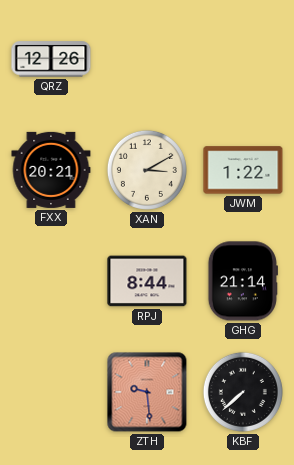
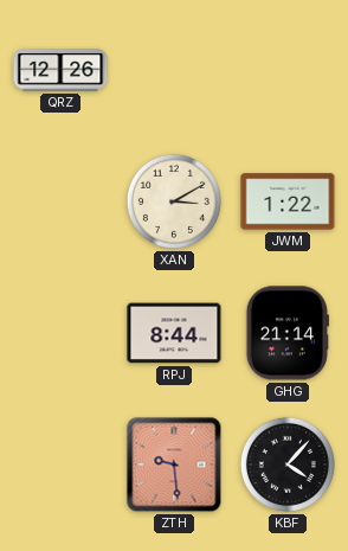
FXX: 20:21 -> none (51, 170)
KBF: 7:38 -> 4:07 (288, 464)
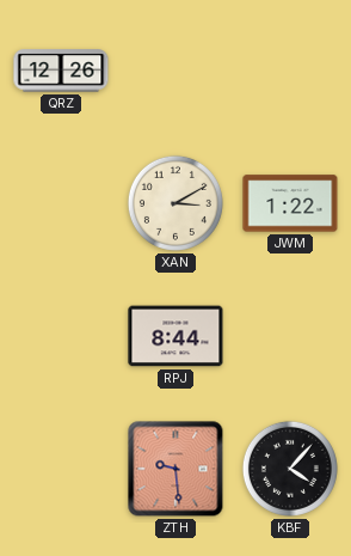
GHG: 21:14 -> none (288, 333)
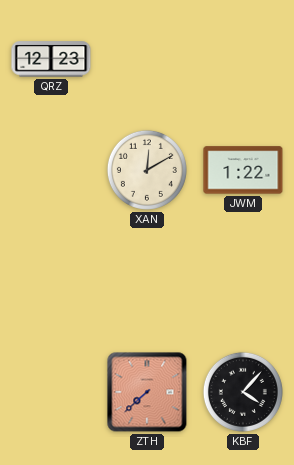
QRZ: 12:26 -> 12:23 (51, 59)
XAN: 3:10 -> 12:10 (147, 170)
RPJ: 8:44 -> none (176, 336)
ZTH: 9:29 -> 7:38 (147, 392)
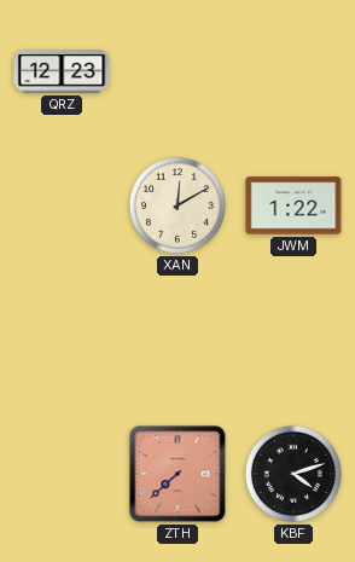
KBF: 4:07 -> 4:12 (293, 474)
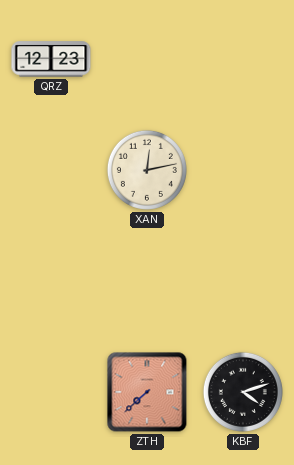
XAN: 12:10 -> 12:13 (147, 170)
JWM: 1:22 -> none (293, 205)
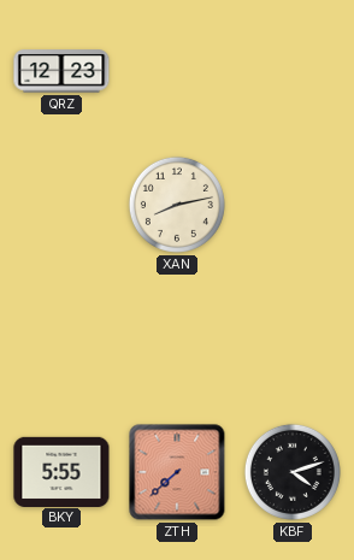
XAN: 12:13 -> 8:13 (177, 205)
BKY: none -> 5:55 (61, 471)
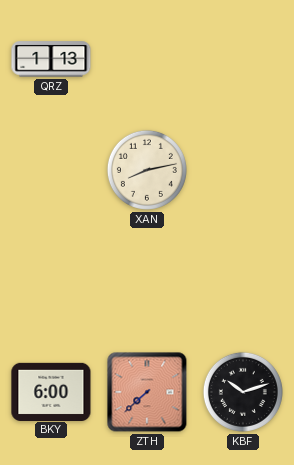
QRZ: 12:23 -> 1:13 (51, 59)
BKY: 5:55 -> 6:00 (51, 391)
KBF: 4:12 -> 10:12 (243, 392)
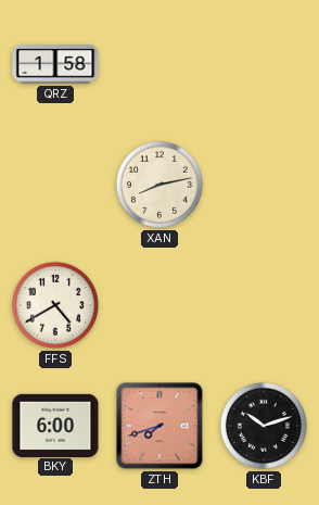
QRZ: 1:13 -> 1:58 (55, 64)
FFS: none -> 4:40 (55, 305)
ZTH: 7:38 -> 7:42 (159, 426)
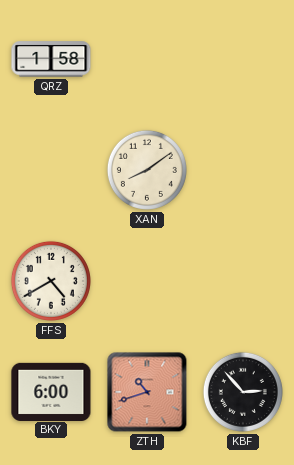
XAN: 8:13 -> 8:09 (147, 170)
ZTH: 7:42 -> 10:42 (147, 392)
KBF: 10:12 -> 2:53 (243, 392)
